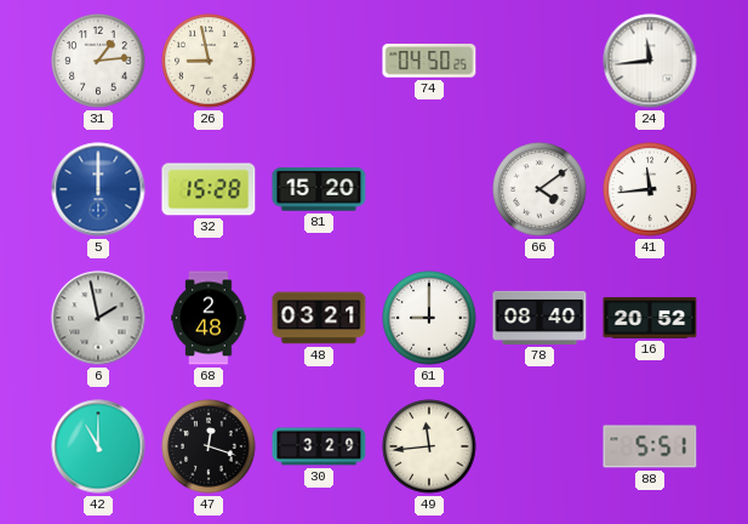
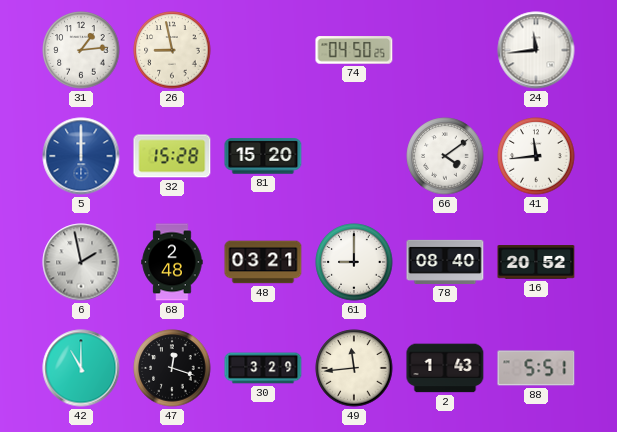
2: none -> 1:43 (445, 368)
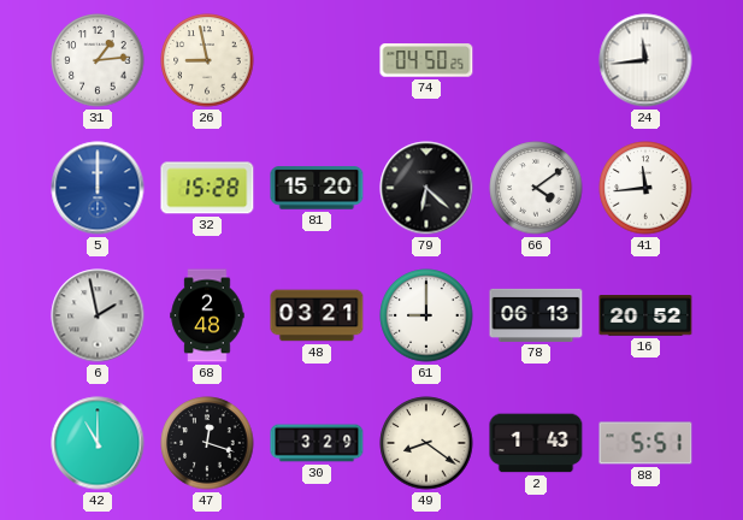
79: none -> 6:22 (426, 188)
78: 08:40 -> 06:13 (536, 315)
49: 11:44 -> 8:21 (426, 443)
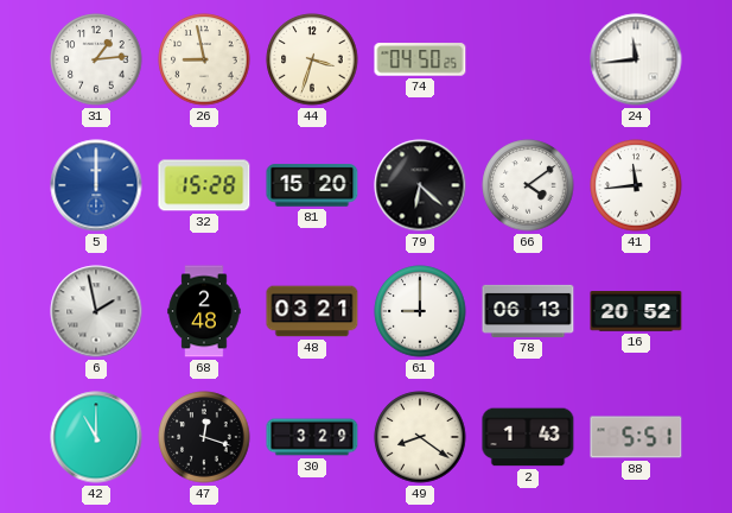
44: none -> 3:33 (312, 59)
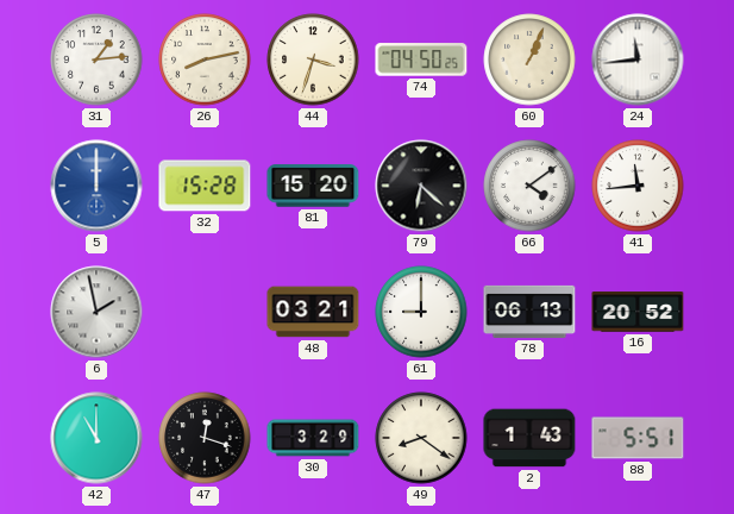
26: 8:58 -> 8:13 (205, 59)
60: none -> 1:04 (529, 59)
68: 2:48 -> none (204, 311)
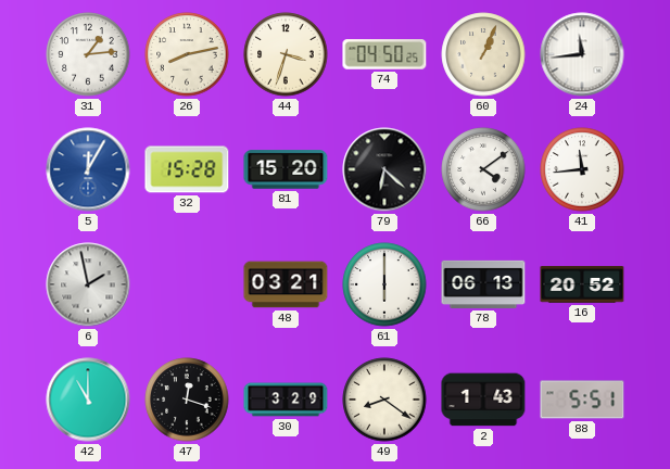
5: 12:00 -> 12:05 (88, 169)
61: 9:00 -> 6:00 (384, 284)
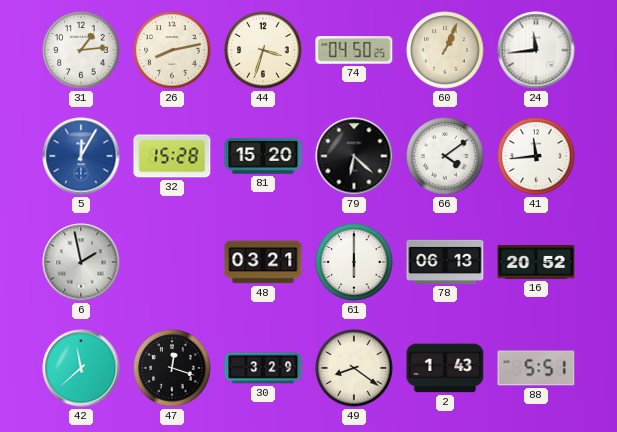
42: 11:00 -> 11:38 (81, 368)
